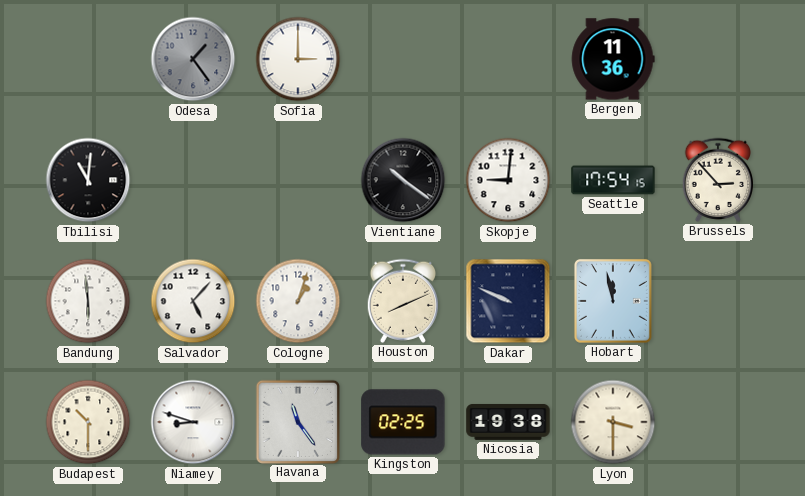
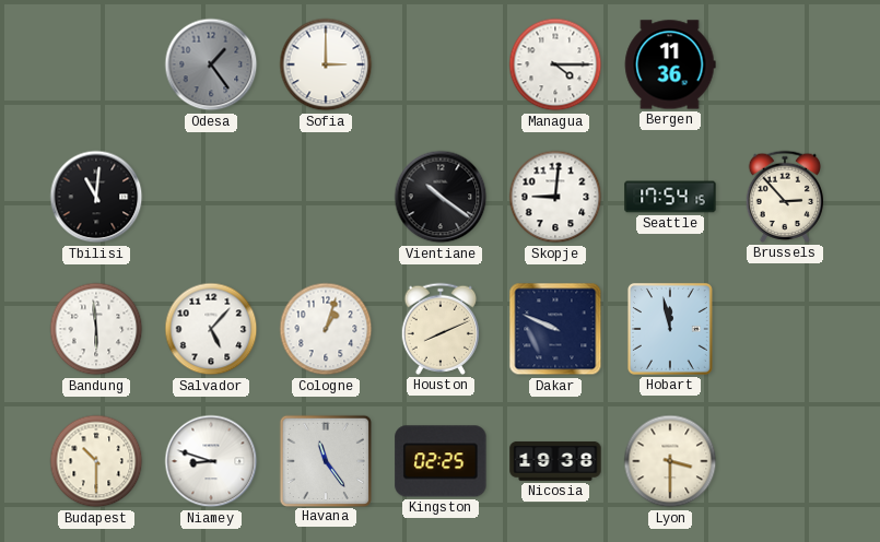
Managua: none -> 4:15 (555, 64)
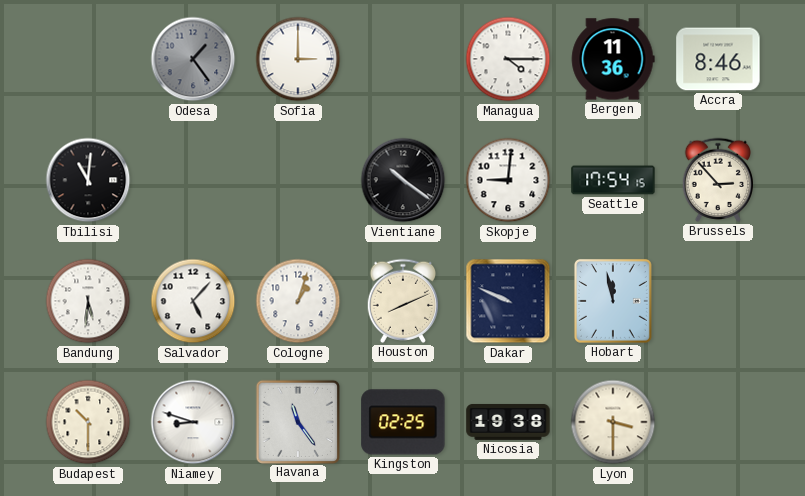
Accra: none -> 8:46 (718, 59)
Bandung: 5:59 -> 5:31 (88, 301)
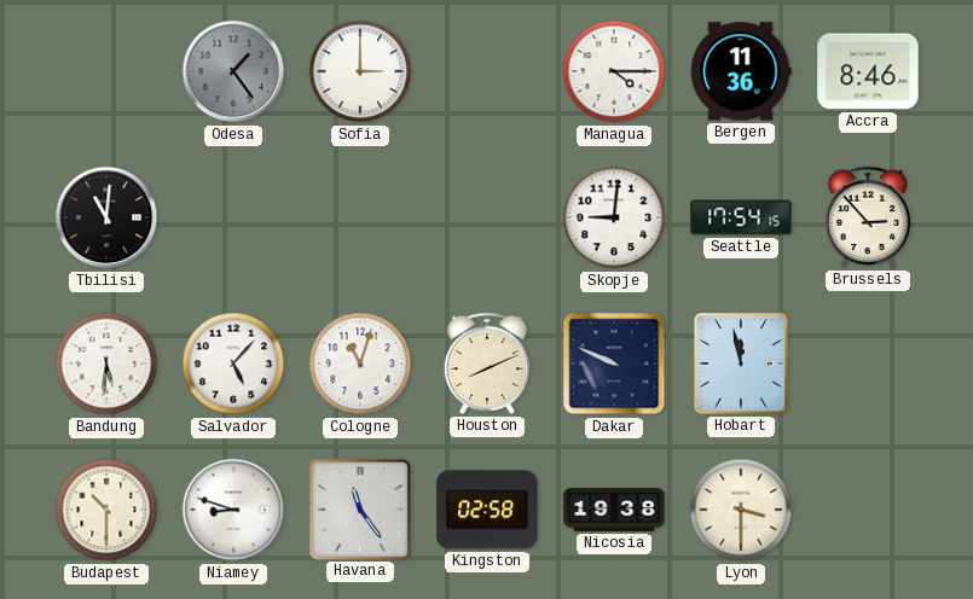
Vientiane: 10:21 -> none (403, 180)
Cologne: 1:03 -> 11:03 (360, 364)
Kingston: 02:25 -> 02:58 (487, 510)
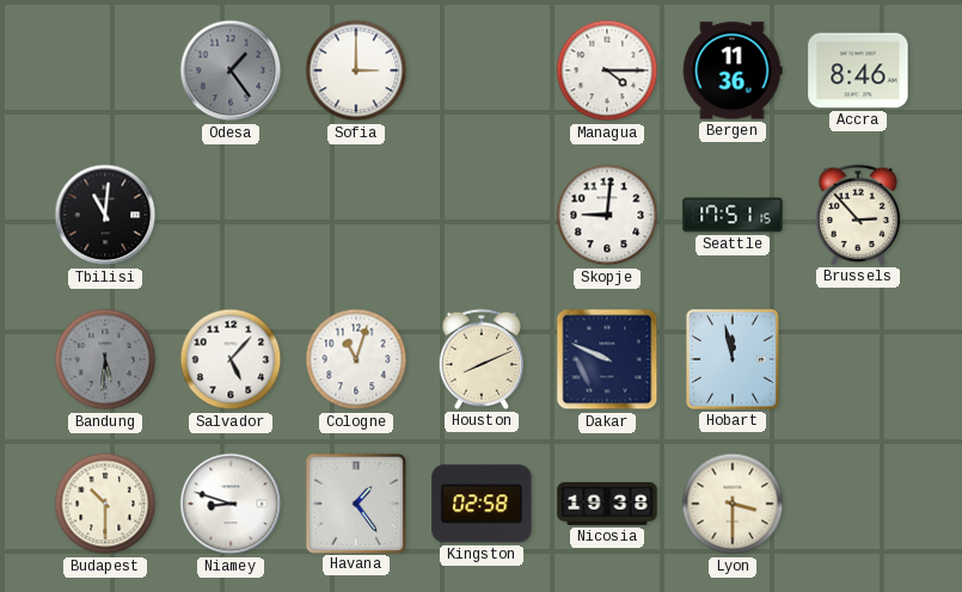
Seattle: 17:54 -> 17:51 (733, 215)
Bandung dial: white -> grey (105, 359)
Havana: 11:24 -> 1:24 (355, 502)
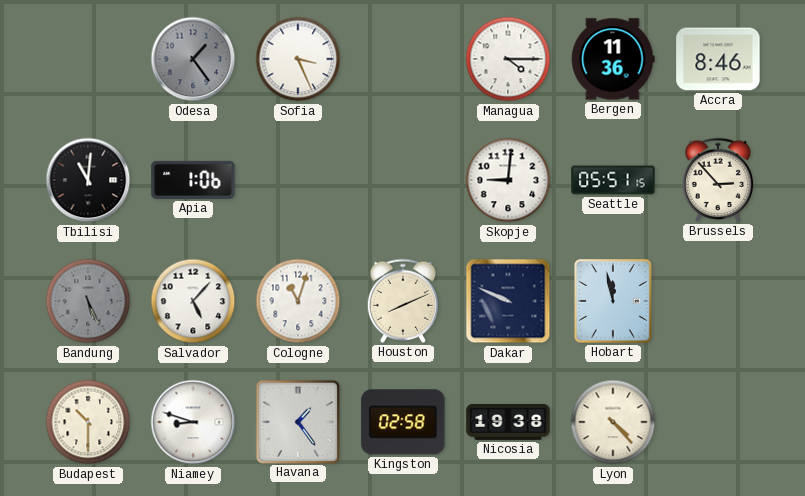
Sofia: 3:00 -> 3:26 (298, 59)
Apia: none -> 1:06 (193, 180)
Seattle: 17:51 -> 05:51 (613, 180)
Bandung: 5:31 -> 5:26 (88, 301)
Lyon: 3:30 -> 4:23 (613, 422)
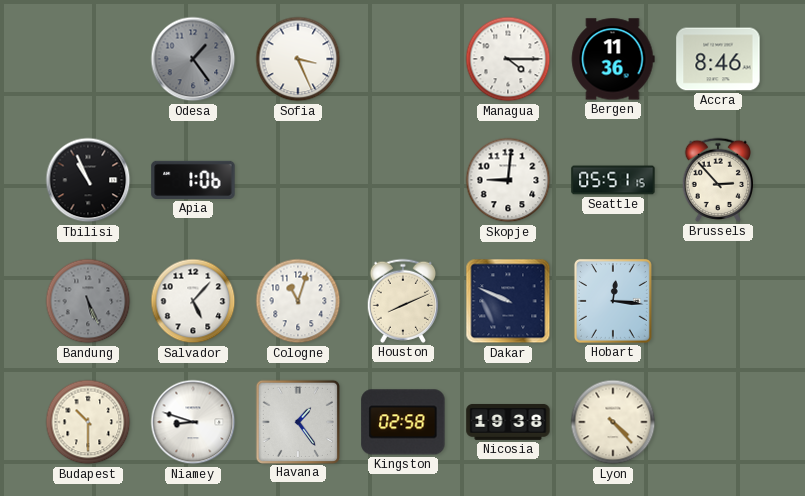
Tbilisi: 11:01 -> 10:56 (88, 180)
Hobart: 11:58 -> 12:16 (613, 301)
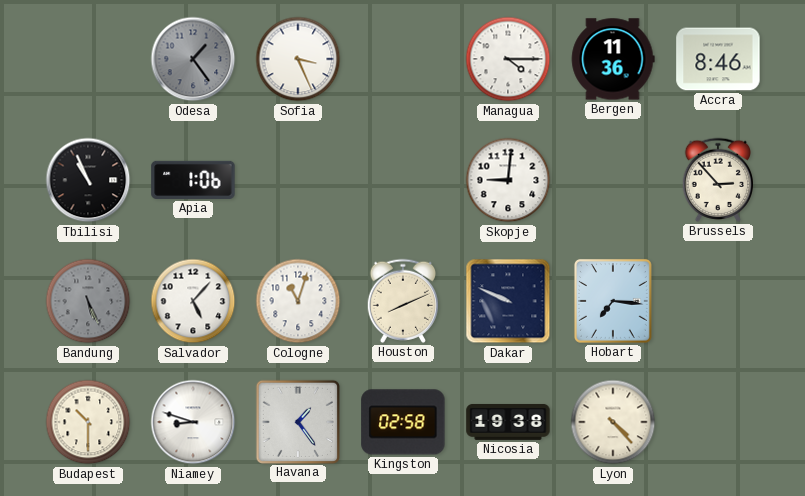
Seattle: 05:51 -> none (613, 180)
Hobart: 12:16 -> 7:16 (613, 301)
